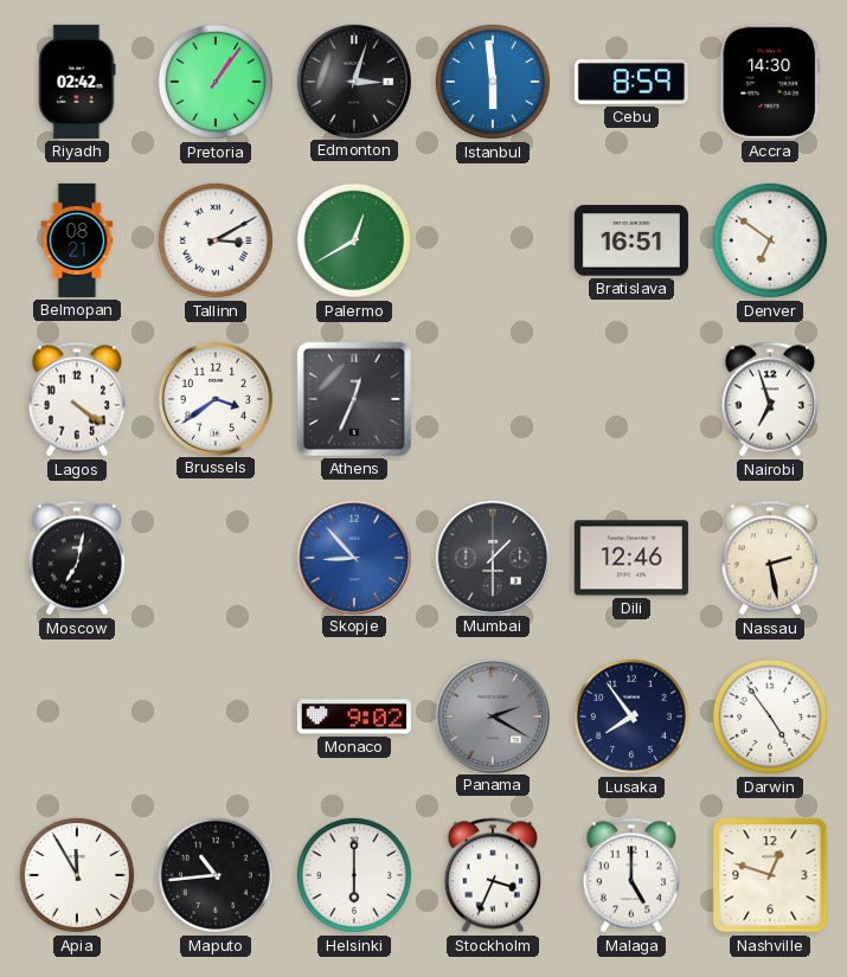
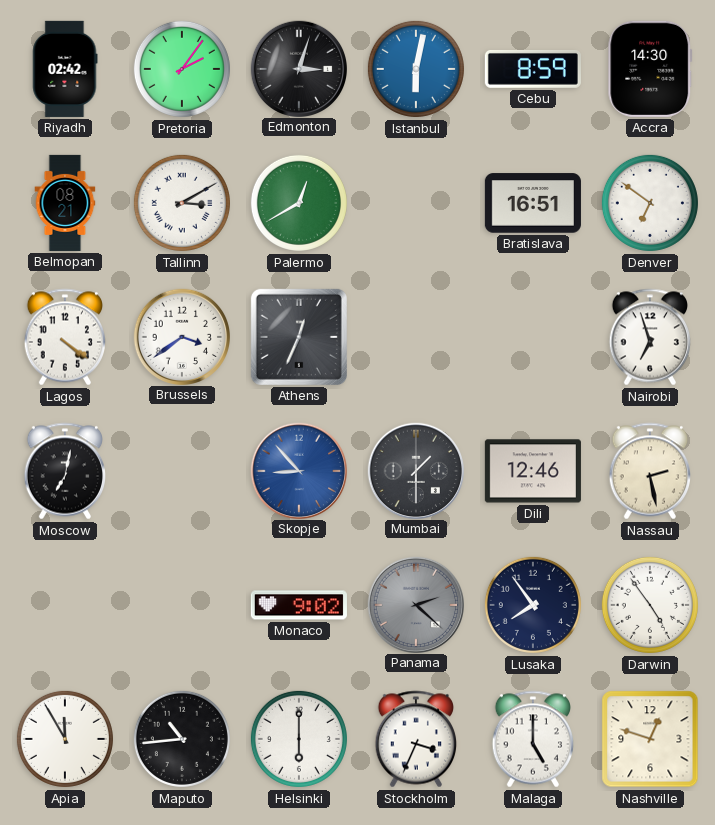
Pretoria: 1:06 -> 2:06 (182, 69)
Istanbul: 5:59 -> 6:02 (416, 69)
Panama: 2:20 -> 2:22 (415, 604)
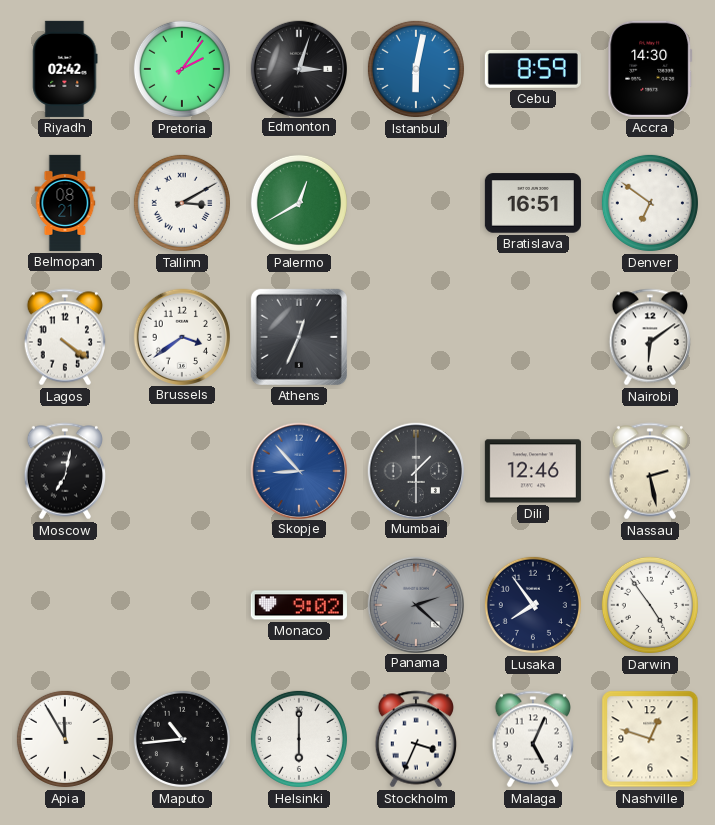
Nairobi: 6:57 -> 6:09 (649, 337)
Malaga: 5:00 -> 5:04 (532, 739)
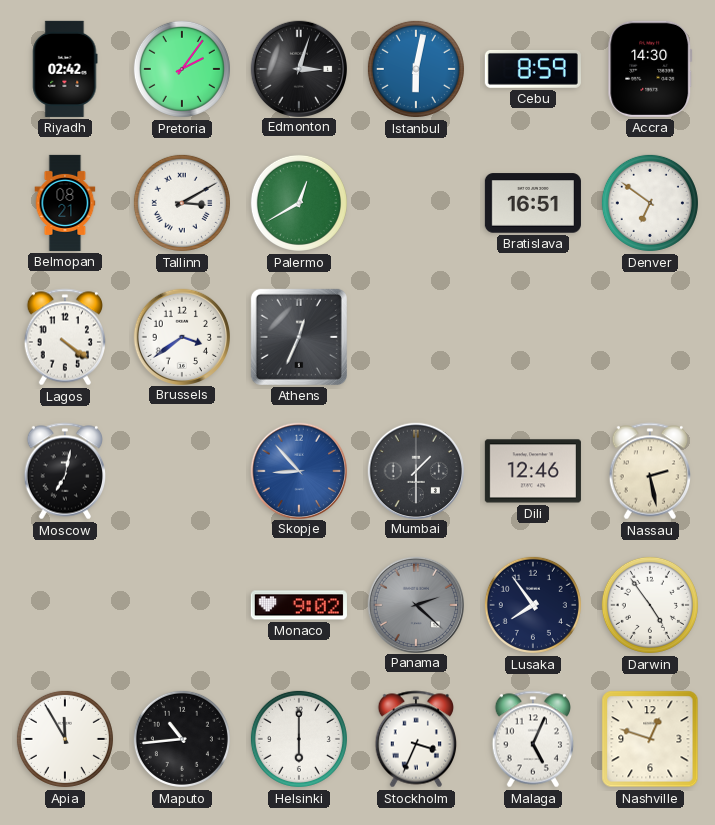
Nairobi: 6:09 -> none (649, 337)
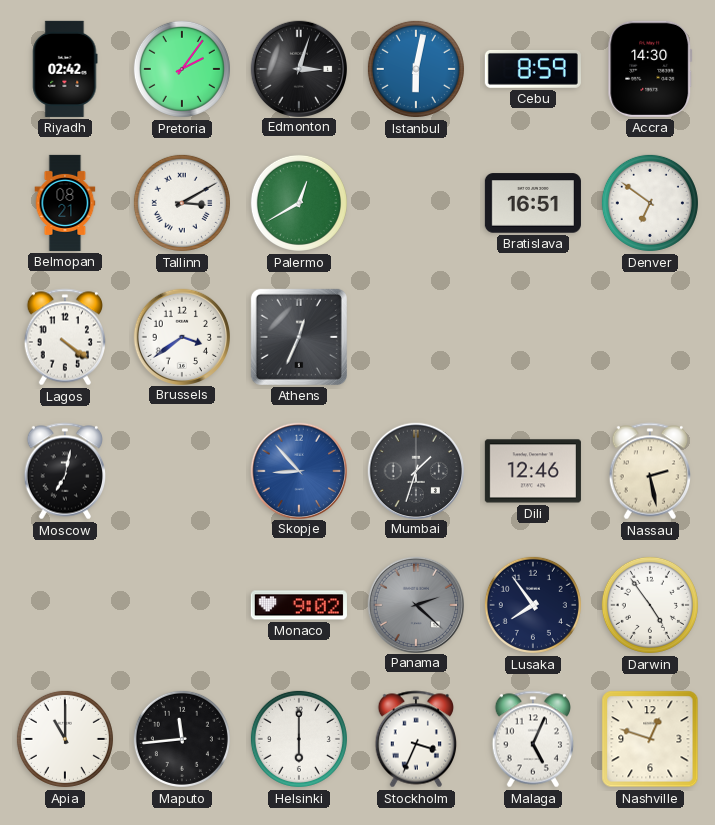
Mumbai: 1:30 -> 1:33 (415, 470)
Apia: 11:55 -> 11:00 (65, 739)
Maputo: 10:44 -> 11:44 (182, 739)
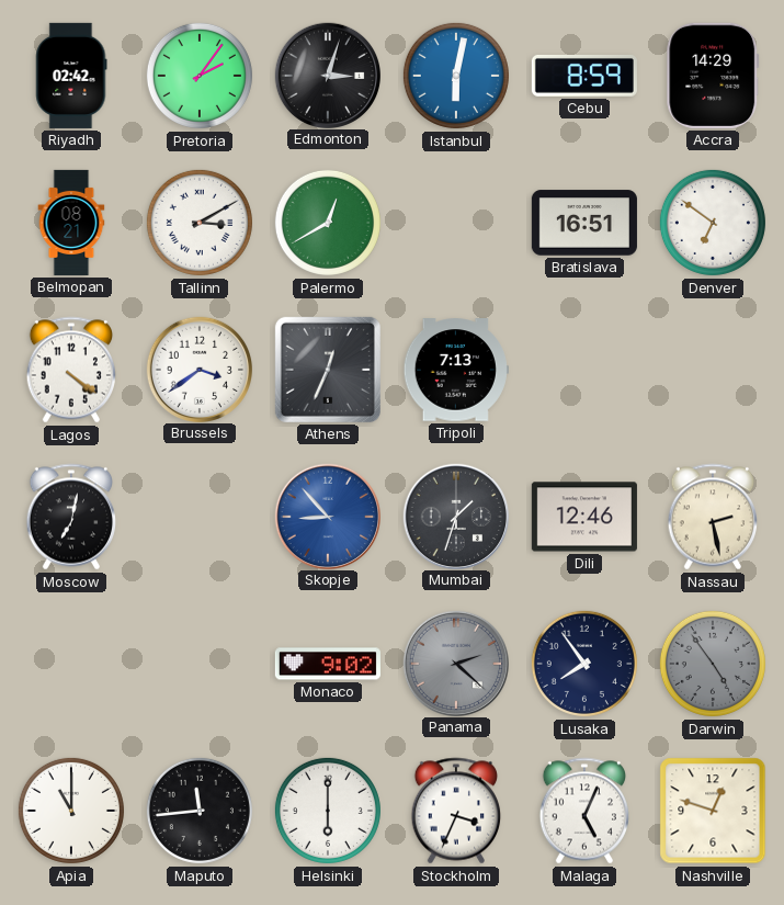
Accra: 14:30 -> 14:29 (713, 76)
Tripoli: none -> 7:13 (456, 370)
Darwin dial: white -> grey (713, 664)
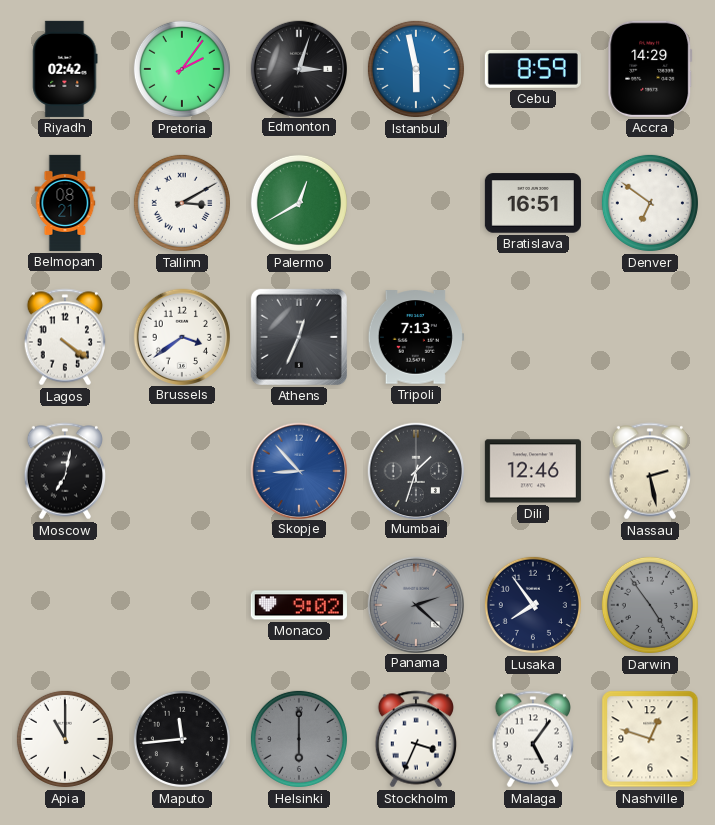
Istanbul: 6:02 -> 5:58 (416, 69)
Helsinki dial: white -> grey (299, 739)
Malaga: 5:04 -> 5:06 (532, 739)
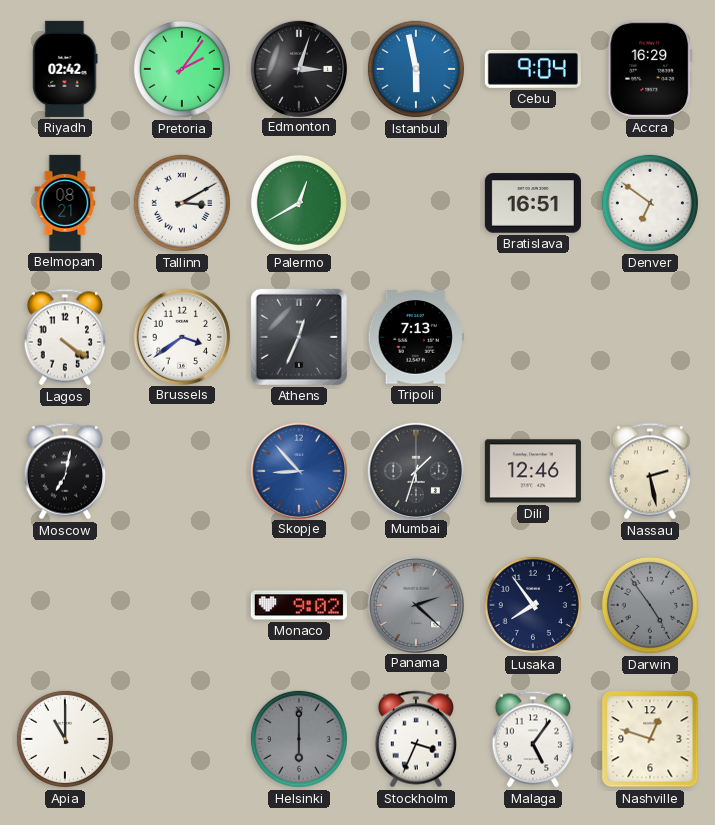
Cebu: 8:59 -> 9:04 (533, 69)
Accra: 14:29 -> 16:29 (650, 69)
Maputo: 11:44 -> none (182, 739)
